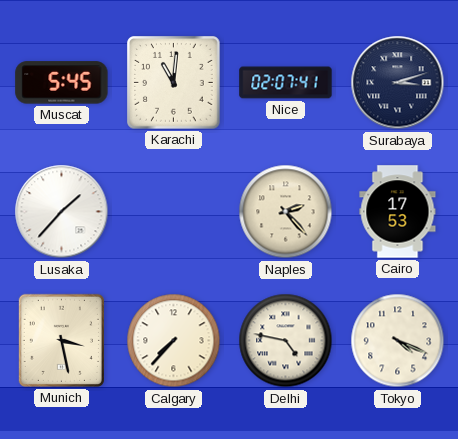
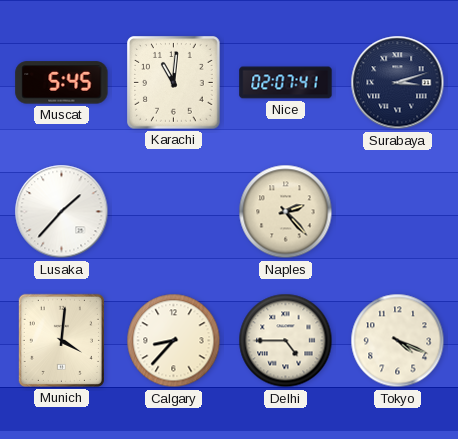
Cairo: 17:53 -> none (398, 212)
Munich: 3:28 -> 4:01 (61, 340)
Calgary: 7:37 -> 8:37 (174, 341)
Delhi: 4:47 -> 4:45 (286, 341)
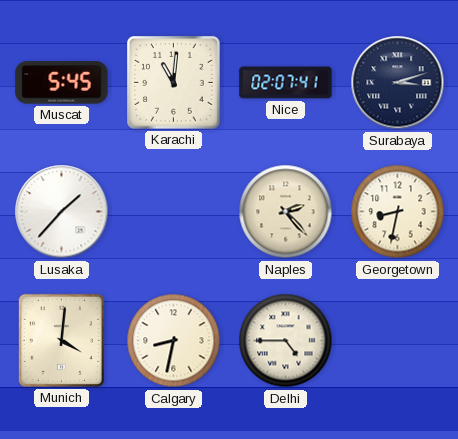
Georgetown: none -> 8:32 (398, 212)
Calgary: 8:37 -> 8:32 (174, 341)
Tokyo: 4:19 -> none (398, 341)
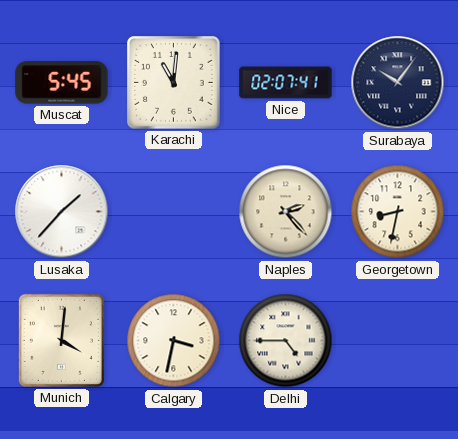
Surabaya: 3:12 -> 10:06 (398, 83)
Calgary: 8:32 -> 3:32 (174, 341)
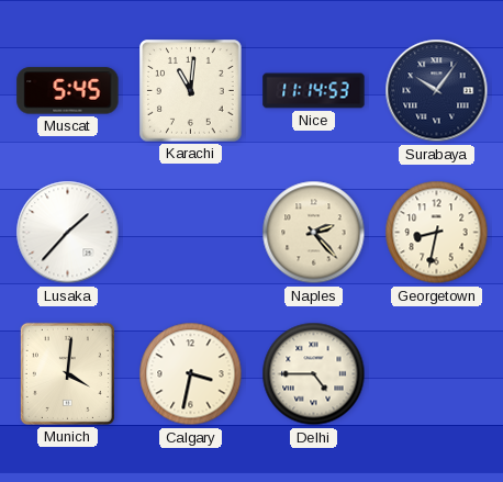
Nice: 02:07 -> 11:14 (314, 91)
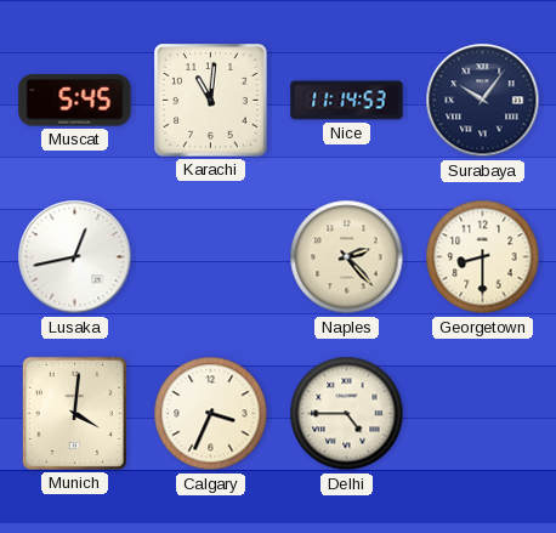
Lusaka: 1:37 -> 12:43 (75, 257)
Georgetown: 8:32 -> 8:30 (483, 257)
Calgary: 3:32 -> 3:34 (211, 414)
